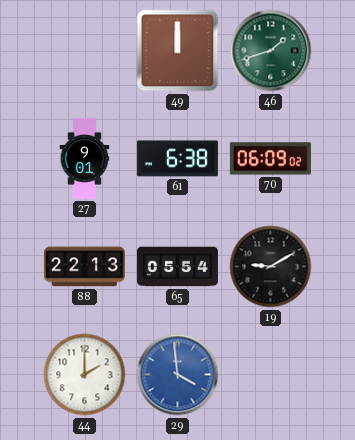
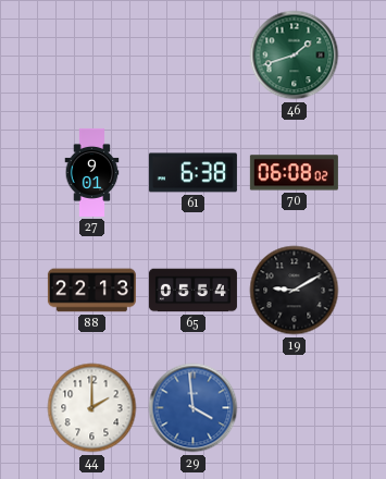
49: 12:00 -> none (178, 51)
70: 06:09 -> 06:08 (294, 173)
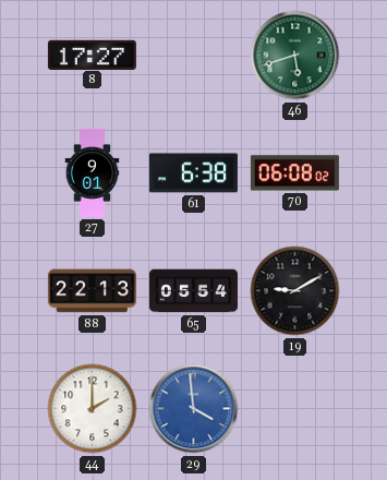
8: none -> 17:27 (92, 55)
46: 1:42 -> 5:42 (295, 56)
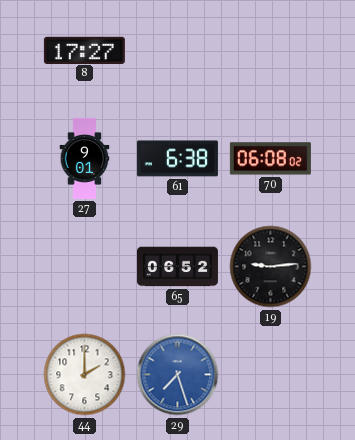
46: 5:42 -> none (295, 56)
88: 22:13 -> none (92, 291)
65: 05:54 -> 06:52 (177, 267)
19: 9:10 -> 9:14 (271, 267)
29: 3:59 -> 7:27 (178, 375)
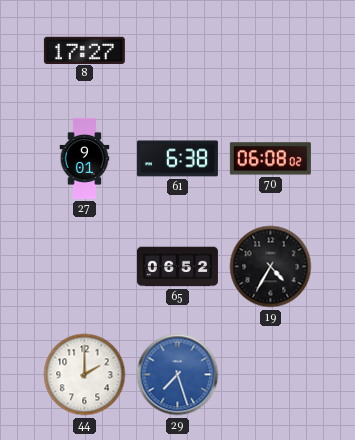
19: 9:14 -> 4:35 (271, 267)
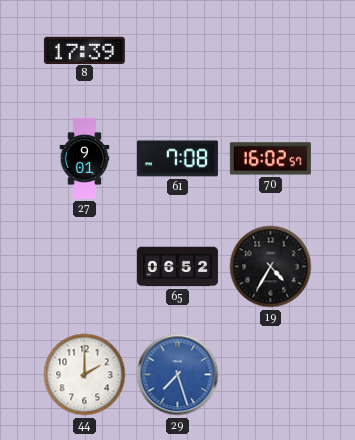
8: 17:27 -> 17:39 (84, 50)
61: 6:38 -> 7:08 (177, 159)
70: 06:08 -> 16:02 (270, 159)
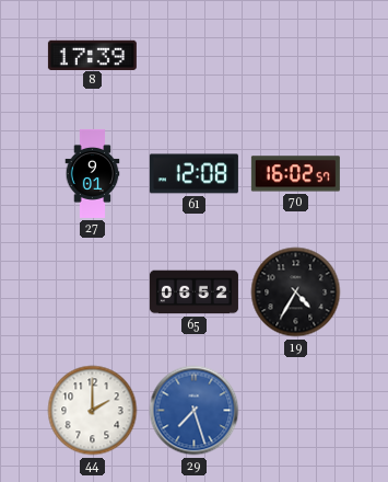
61: 7:08 -> 12:08 (193, 174)
